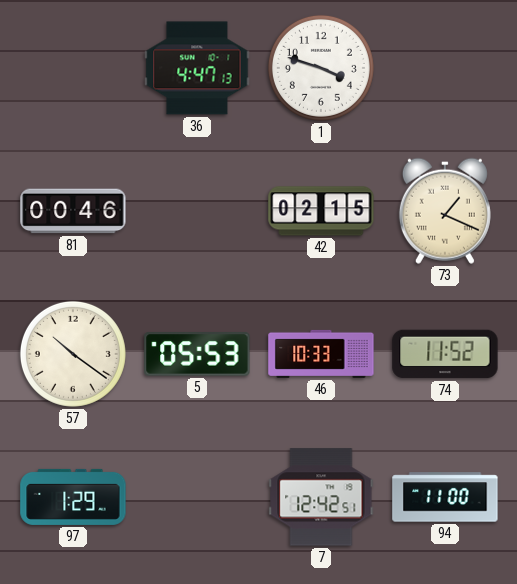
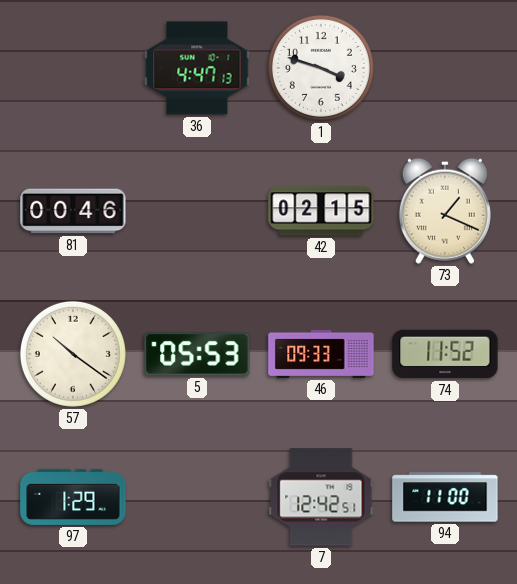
46: 10:33 -> 09:33 (321, 354)
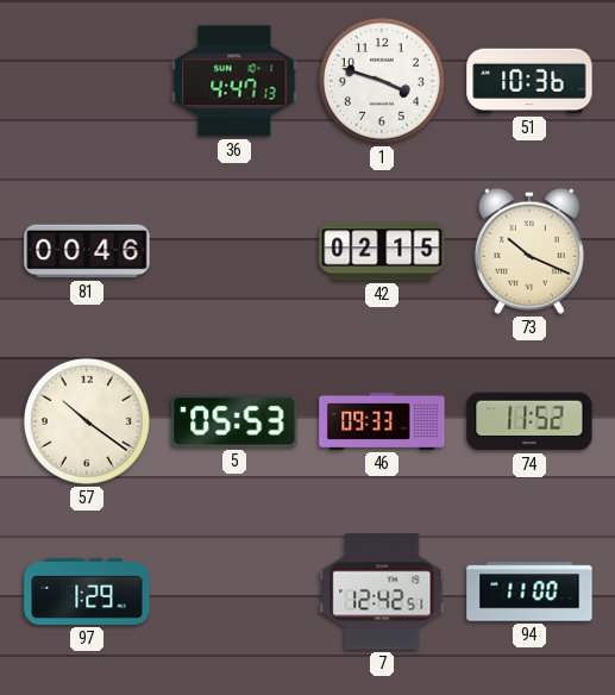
51: none -> 10:36 (529, 81)
73: 1:19 -> 10:19 (529, 251)
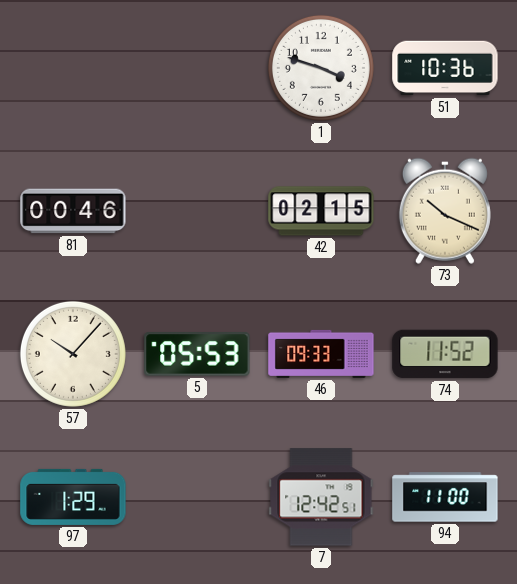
36: 4:47 -> none (234, 81)
57: 10:21 -> 10:07 (73, 354)
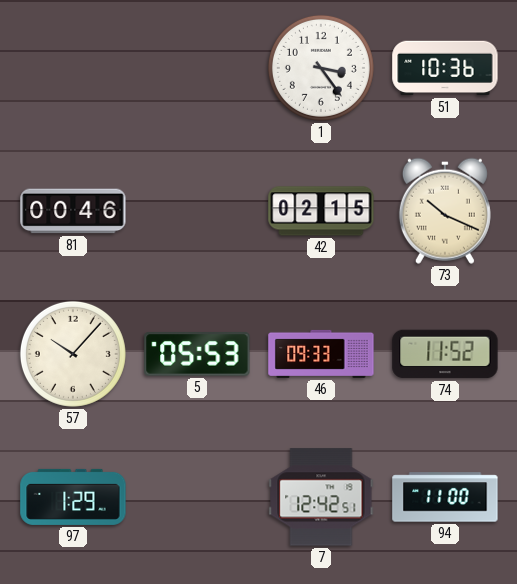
1: 3:48 -> 3:24 (321, 68)
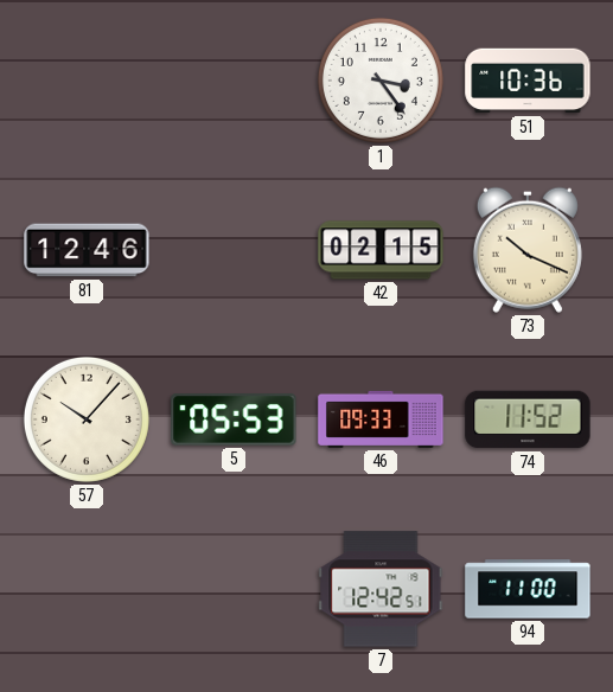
81: 00:46 -> 12:46 (87, 250)
97: 1:29 -> none (73, 497)
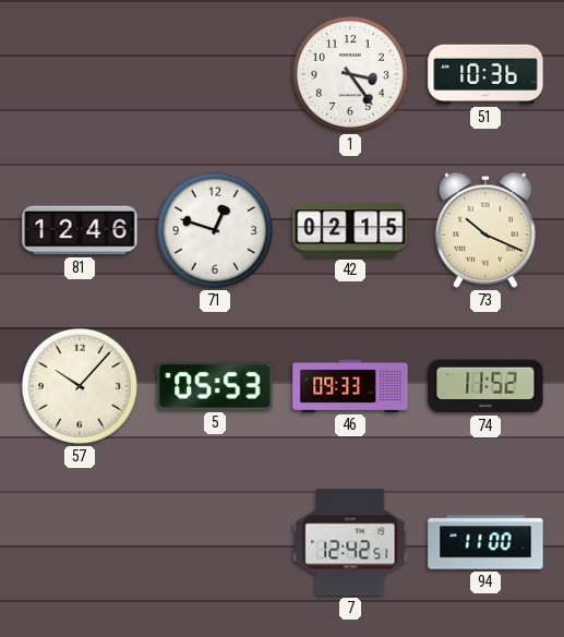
71: none -> 12:48 (215, 230)
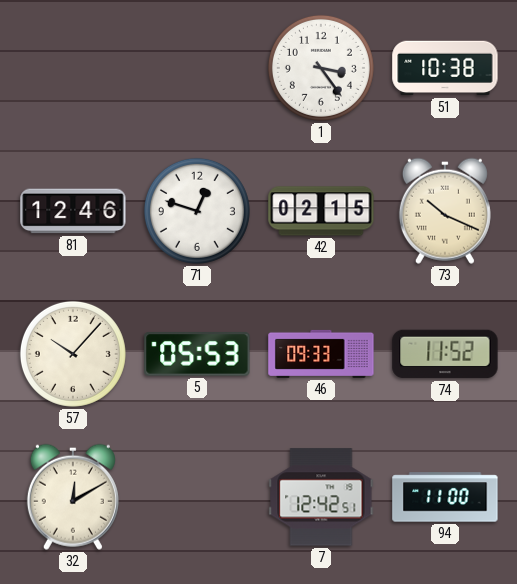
51: 10:36 -> 10:38 (445, 68)
32: none -> 12:10 (73, 497)
